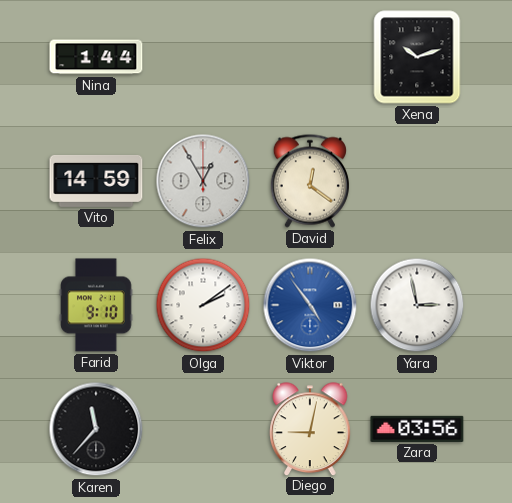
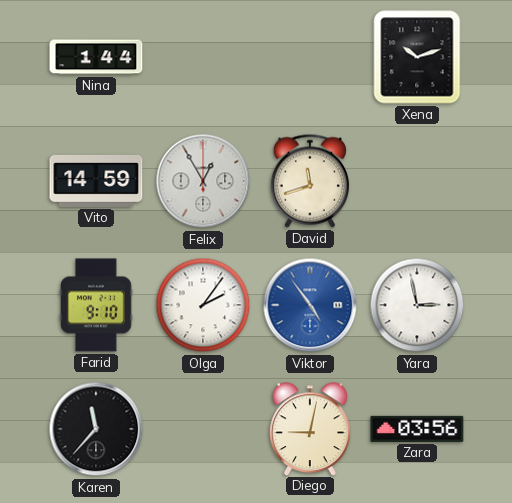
David: 12:21 -> 11:42 (310, 181)
Olga: 2:09 -> 2:06 (203, 305)
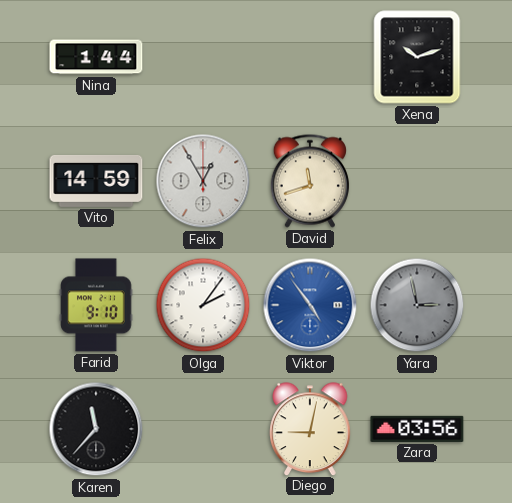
Yara dial: white -> grey (417, 305)
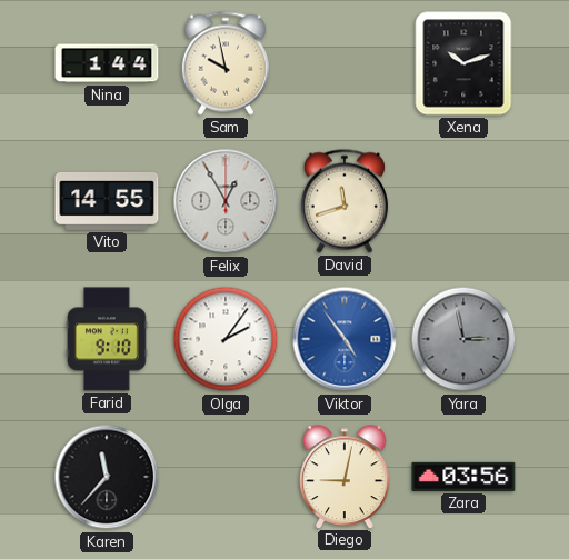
Sam: none -> 9:58 (226, 63)
Vito: 14:59 -> 14:55 (107, 201)
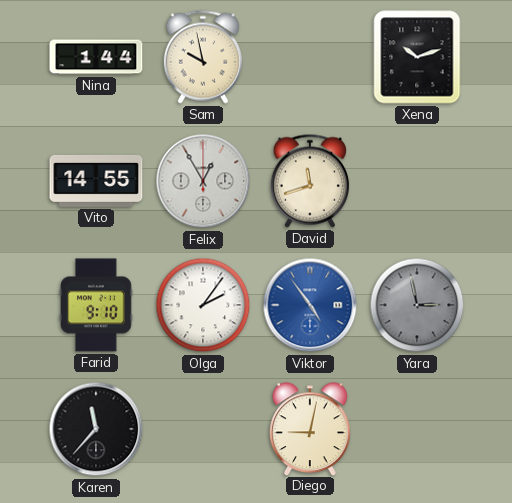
Zara: 03:56 -> none (463, 477)
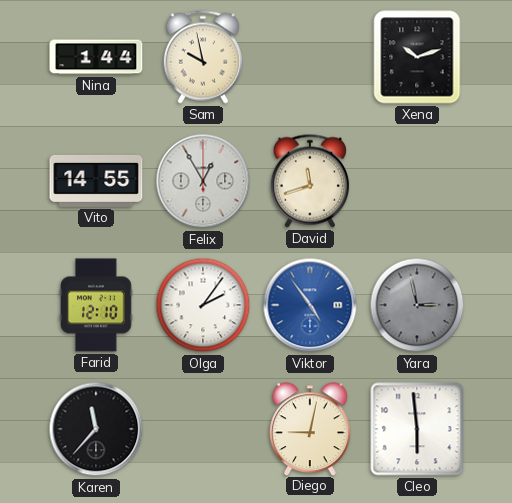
Farid: 9:10 -> 12:10 (96, 305)
Cleo: none -> 5:59 (417, 429)
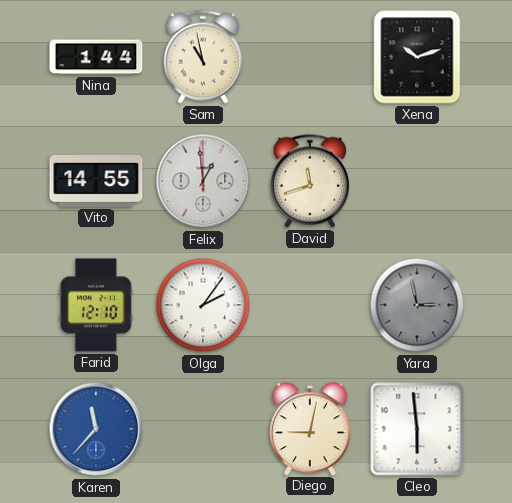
Sam: 9:58 -> 10:58 (203, 57)
Felix: 12:55 -> 12:59 (203, 181)
Viktor: 4:54 -> none (310, 305)
Karen dial: black -> blue (96, 429)
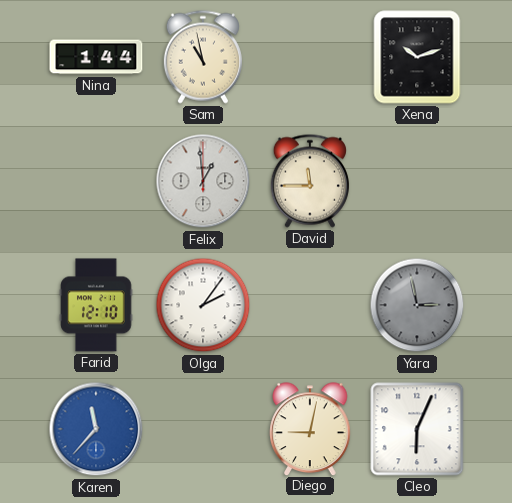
Vito: 14:55 -> none (96, 181)
David: 11:42 -> 11:45 (310, 181)
Cleo: 5:59 -> 6:04 (417, 429)
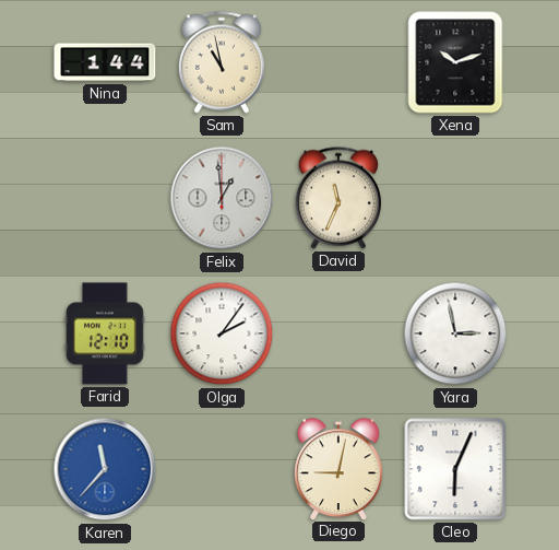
David: 11:45 -> 11:34 (338, 198)
Yara dial: grey -> white (455, 333)
